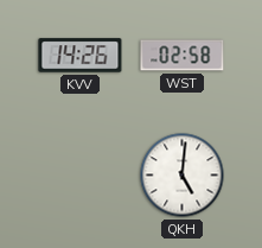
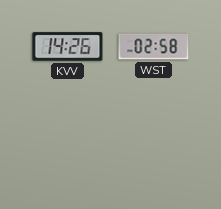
QKH: 5:01 -> none (183, 176)
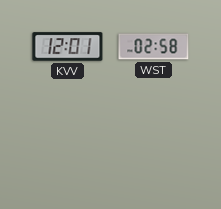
KVV: 14:26 -> 12:01 (68, 47)
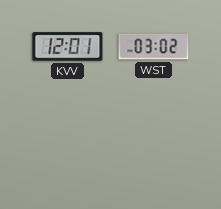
WST: 02:58 -> 03:02 (154, 47)
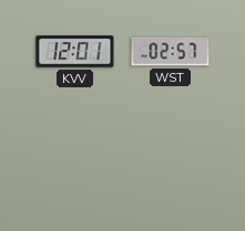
WST: 03:02 -> 02:57 (171, 52)
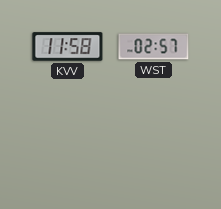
KVV: 12:01 -> 11:58 (68, 47)
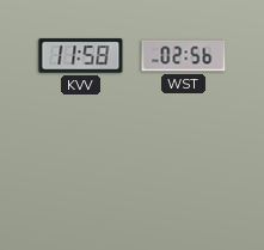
WST: 02:57 -> 02:56 (184, 56)
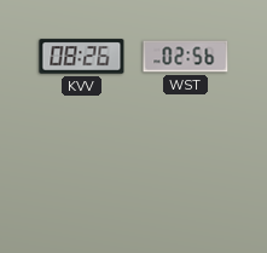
KVV: 11:58 -> 08:26 (82, 57)
